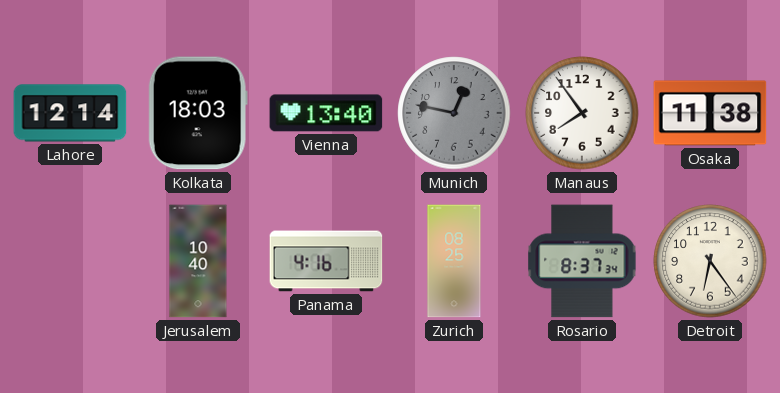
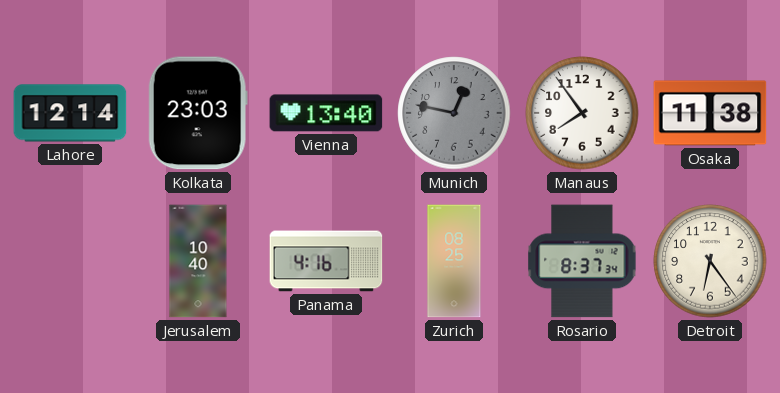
Kolkata: 18:03 -> 23:03 (198, 113)
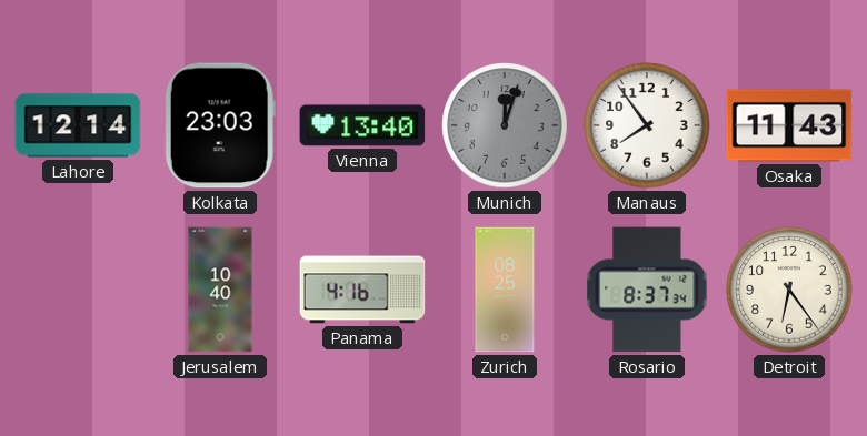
Munich: 12:47 -> 12:03 (505, 125)
Osaka: 11:38 -> 11:43 (789, 125)
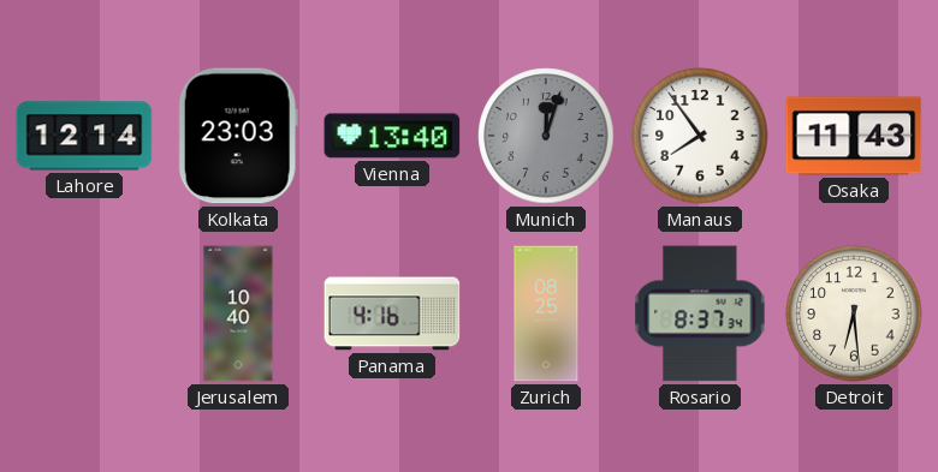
Detroit: 6:24 -> 6:29 (854, 313)
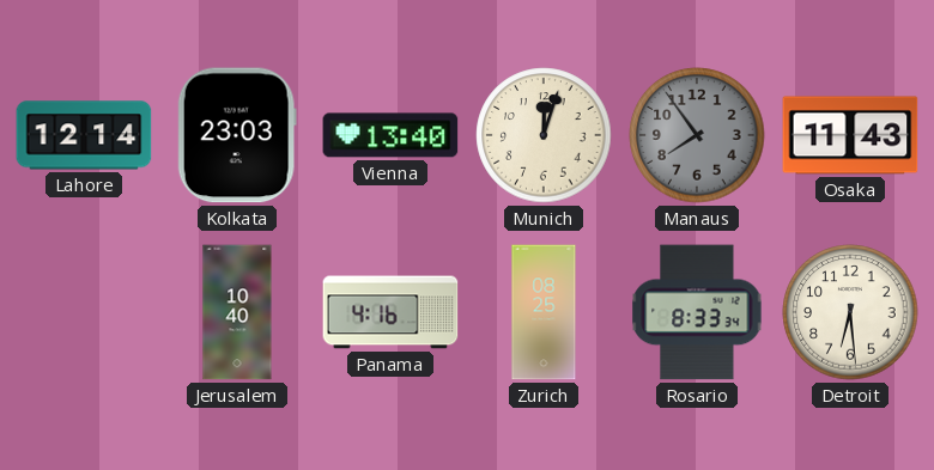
Munich dial: grey -> cream (544, 135)
Manaus dial: white -> grey (697, 135)
Rosario: 8:37 -> 8:33 (697, 312)
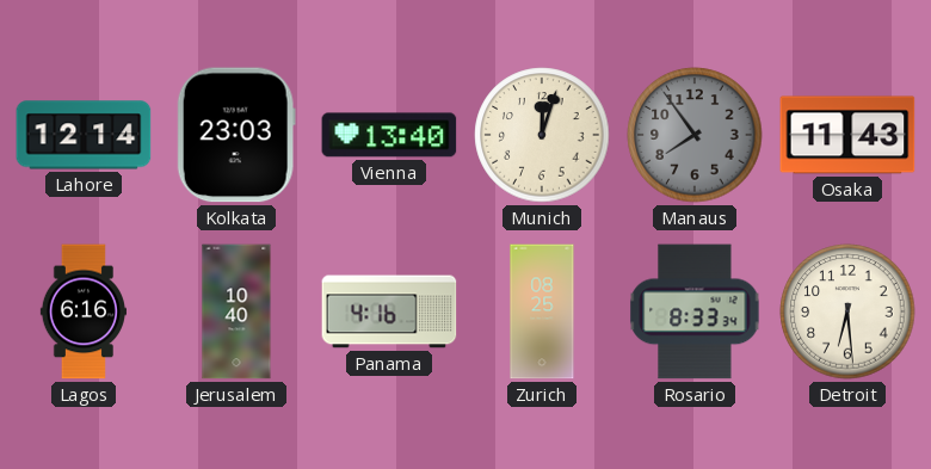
Lagos: none -> 6:16 (82, 311)
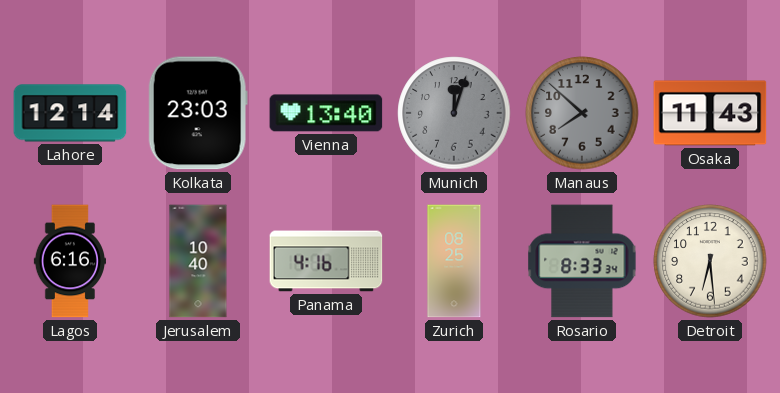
Munich dial: cream -> grey (454, 113)
Manaus: 7:54 -> 7:52 (582, 113)
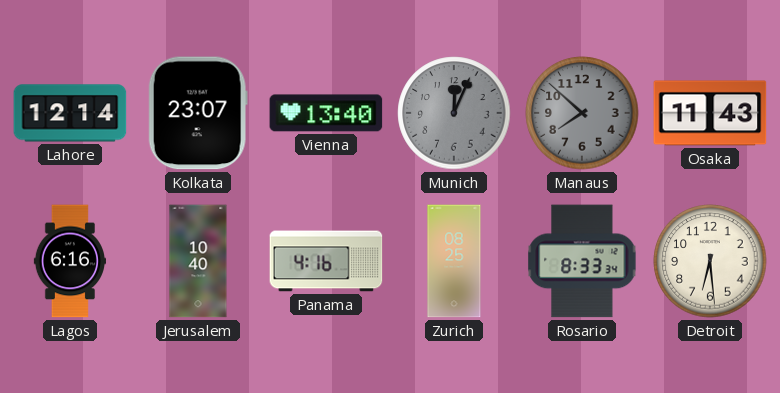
Kolkata: 23:03 -> 23:07 (198, 113)
Munich: 12:03 -> 12:04 (454, 113)
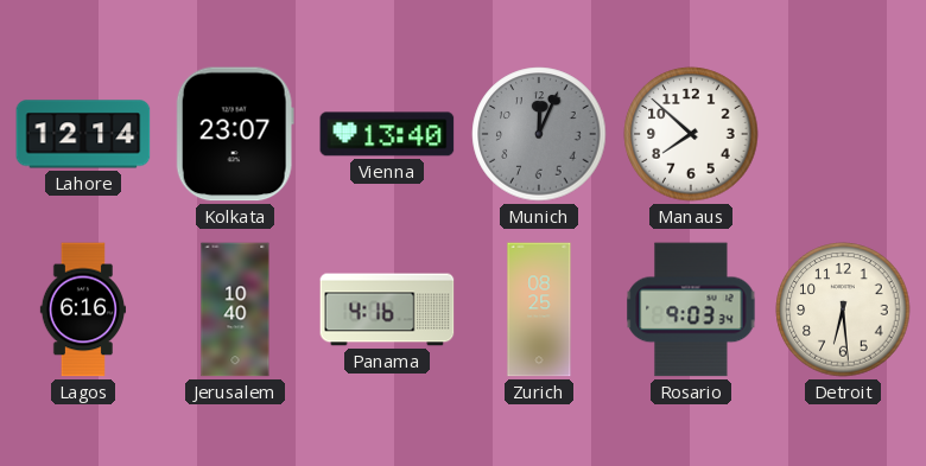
Manaus dial: grey -> white (691, 134)
Osaka: 11:43 -> none (710, 113)
Rosario: 8:33 -> 9:03 (691, 309)
